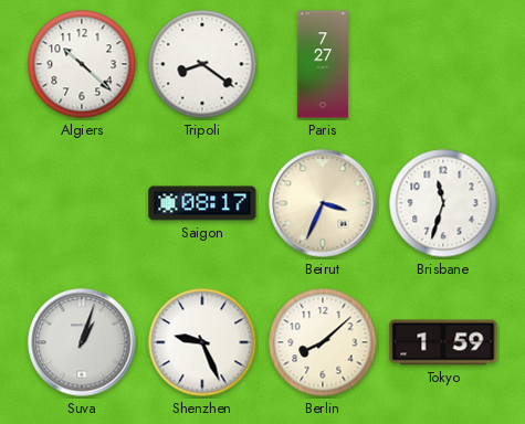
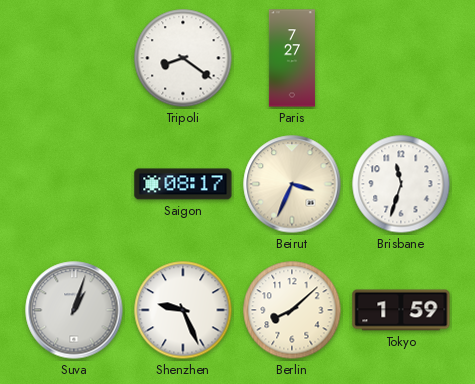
Algiers: 10:22 -> none (82, 64)
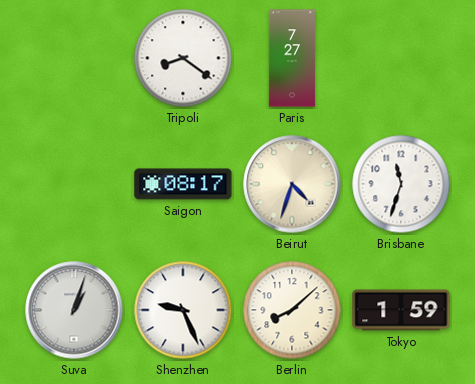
Beirut: 3:34 -> 4:33 (292, 184)
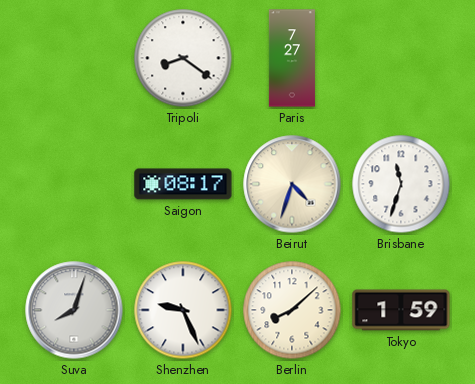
Suva: 1:03 -> 8:03 (74, 310)
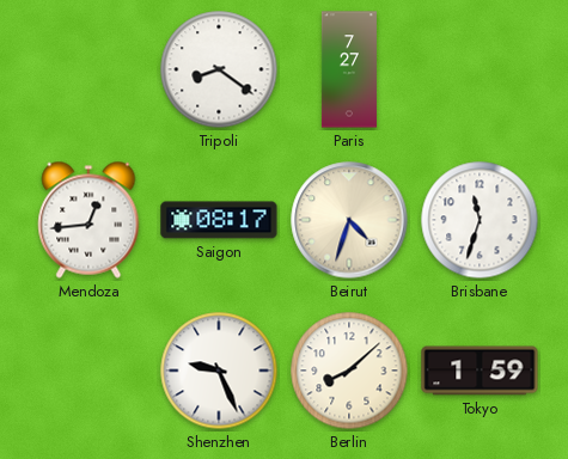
Mendoza: none -> 12:44 (88, 220)
Suva: 8:03 -> none (74, 310)
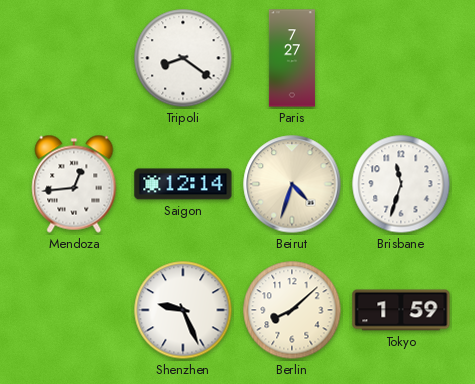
Saigon: 08:17 -> 12:14 (183, 184)
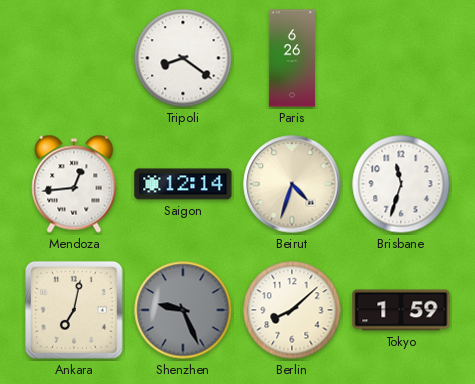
Paris: 7:27 -> 6:26 (292, 58)
Ankara: none -> 7:02 (74, 310)
Shenzhen dial: white -> grey (183, 310)
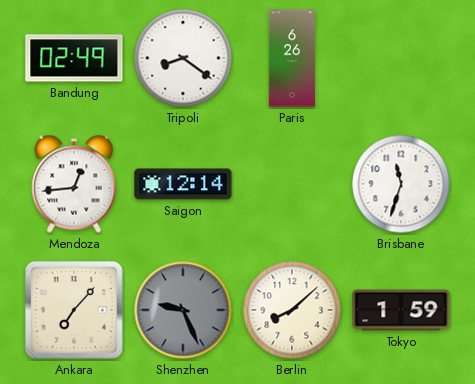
Bandung: none -> 02:49 (74, 58)
Beirut: 4:33 -> none (292, 184)
Ankara: 7:02 -> 7:07 (74, 310)
